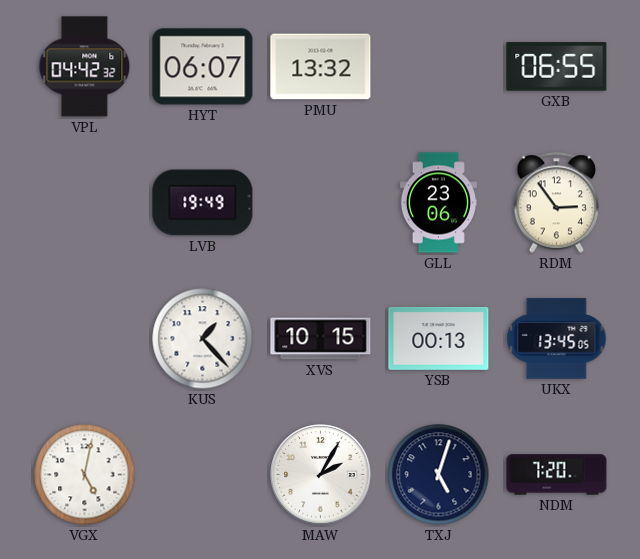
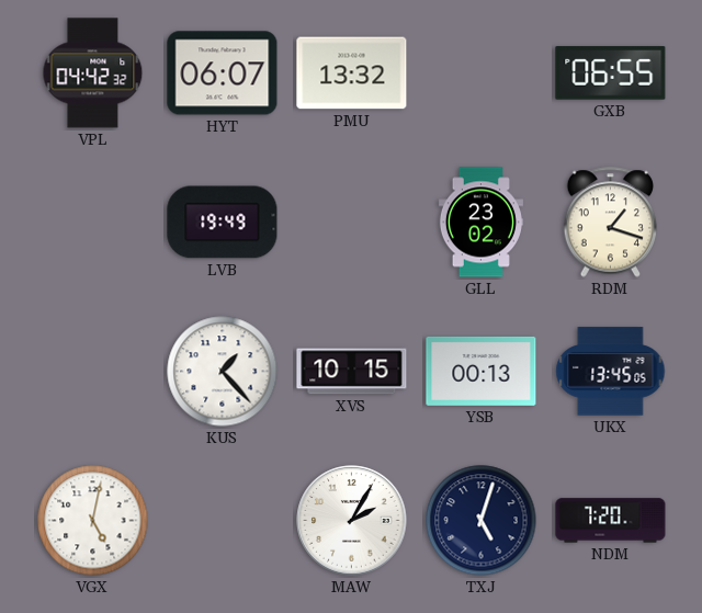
GLL: 23:06 -> 23:02 (480, 223)
RDM: 2:54 -> 1:18 (611, 223)
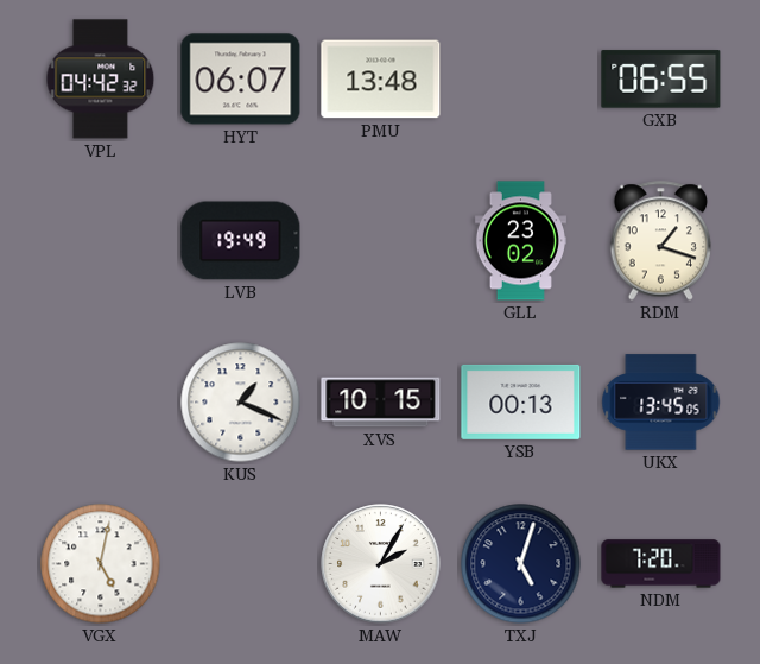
PMU: 13:32 -> 13:48 (381, 80)
KUS: 1:23 -> 1:19 (241, 403)
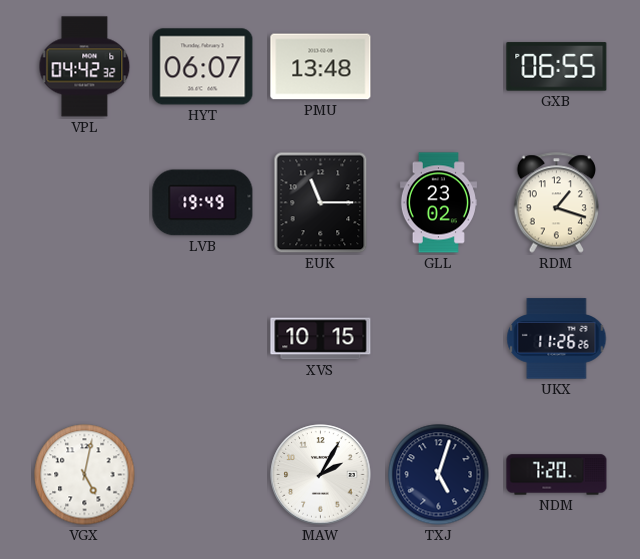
EUK: none -> 11:15 (321, 203)
KUS: 1:19 -> none (241, 403)
YSB: 00:13 -> none (521, 401)
UKX: 13:45 -> 11:26 (557, 339)
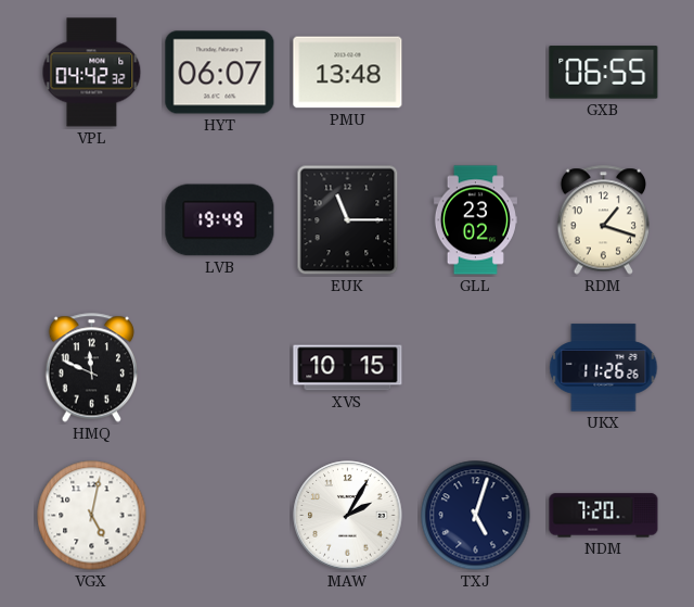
HMQ: none -> 11:49 (92, 368)
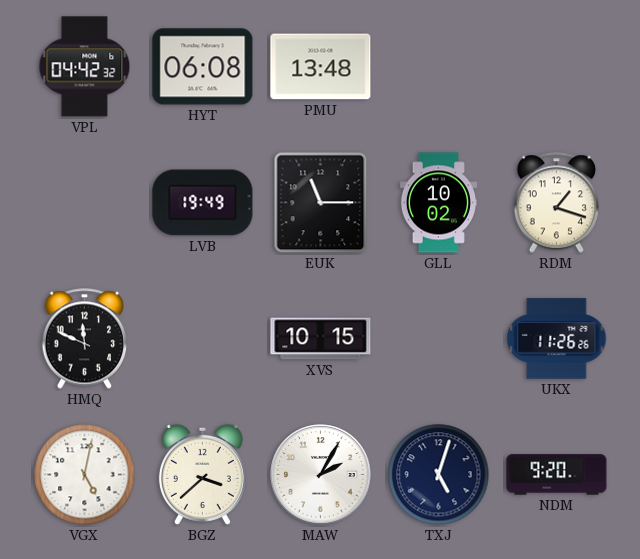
HYT: 06:07 -> 06:08 (203, 67)
GXB: 06:55 -> none (604, 73)
GLL: 23:02 -> 10:02 (438, 203)
BGZ: none -> 3:38 (202, 474)
NDM: 7:20 -> 9:20 (557, 475)
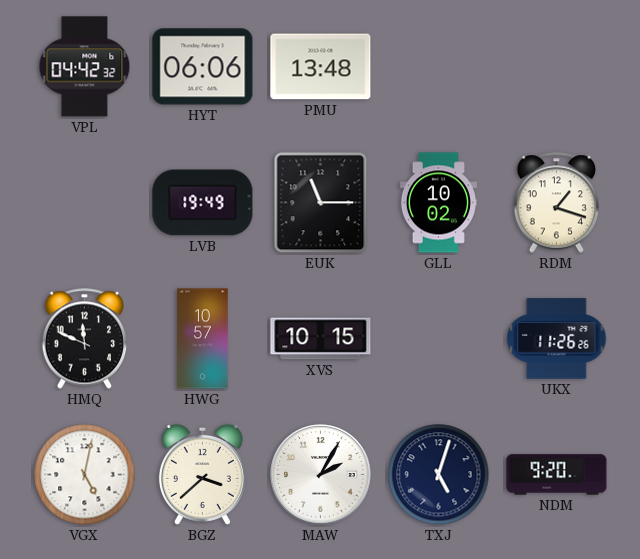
HYT: 06:08 -> 06:06 (203, 67)
HWG: none -> 10:57 (203, 339)
